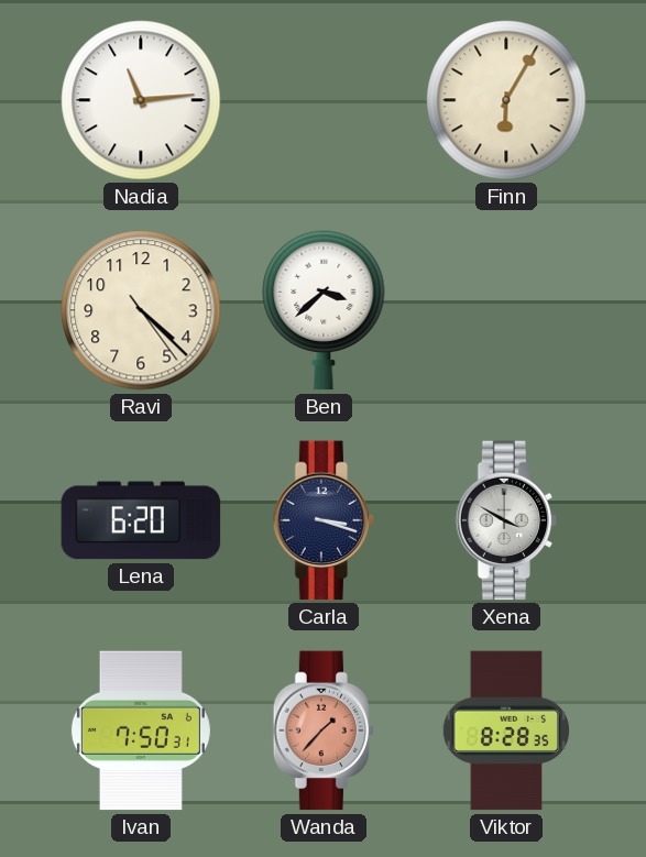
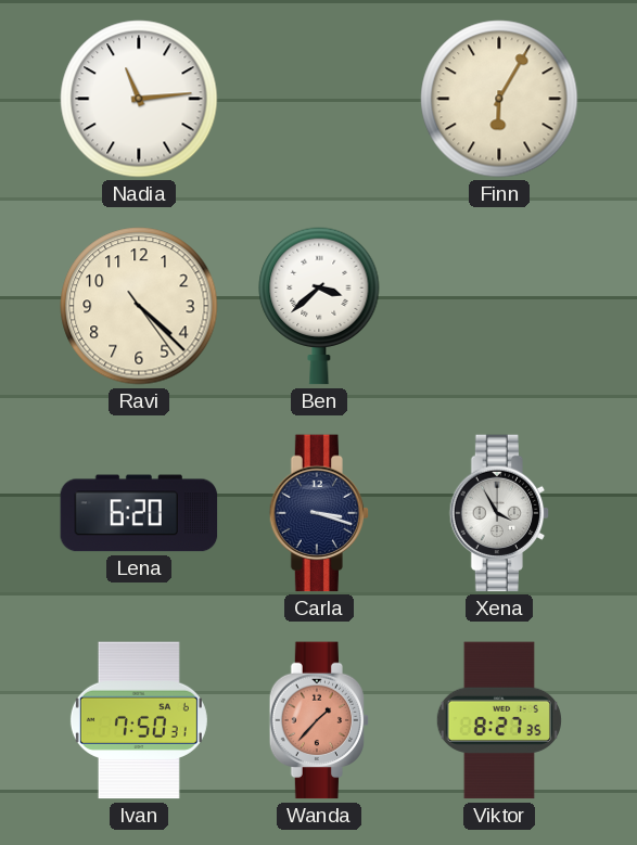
Xena: 3:50 -> 3:55 (499, 513)
Viktor: 8:28 -> 8:27 (499, 720)
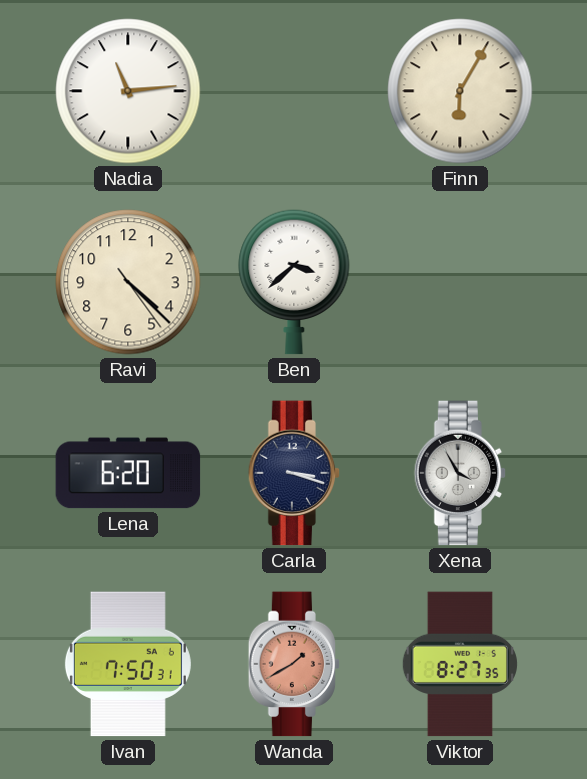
Wanda: 1:37 -> 1:40 (294, 664)
